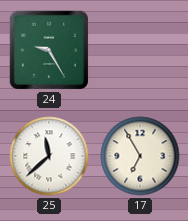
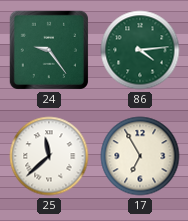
24: 9:25 -> 9:24 (49, 50)
86: none -> 4:14 (140, 50)
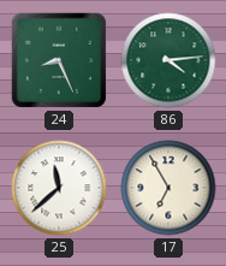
24: 9:24 -> 8:26 (59, 60)
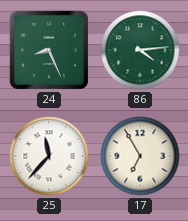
25: 11:38 -> 11:37 (49, 156)
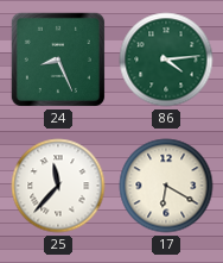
17: 6:55 -> 6:20 (166, 186)
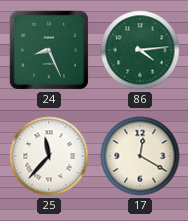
17: 6:20 -> 12:20 (140, 156)
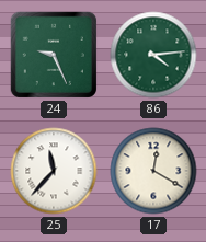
24: 8:26 -> 9:26 (54, 55)
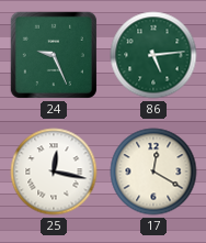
86: 4:14 -> 5:14 (153, 55)
25: 11:37 -> 12:17 (54, 172)
